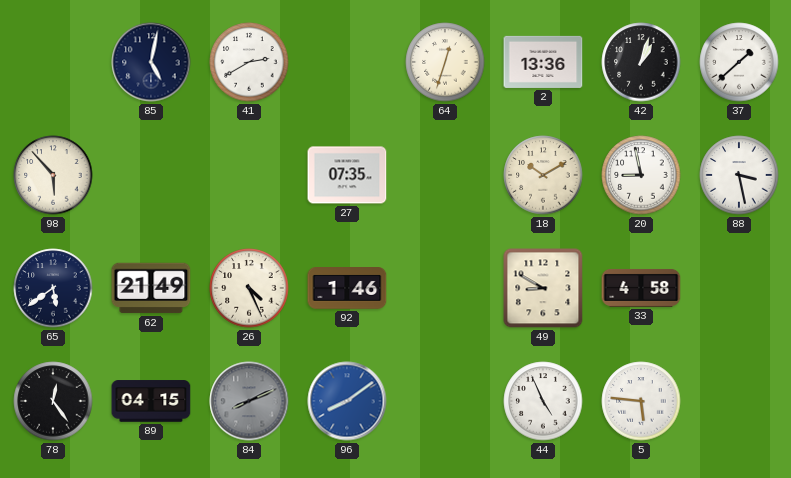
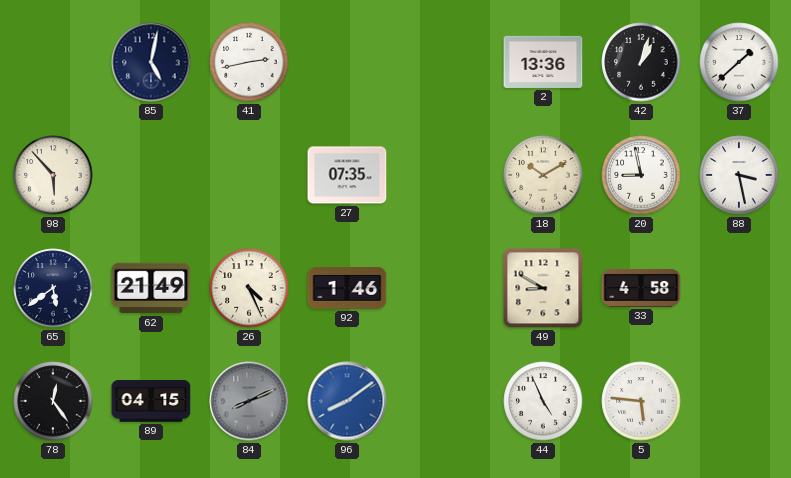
41: 2:40 -> 2:43 (249, 62)
64: 12:33 -> none (445, 62)
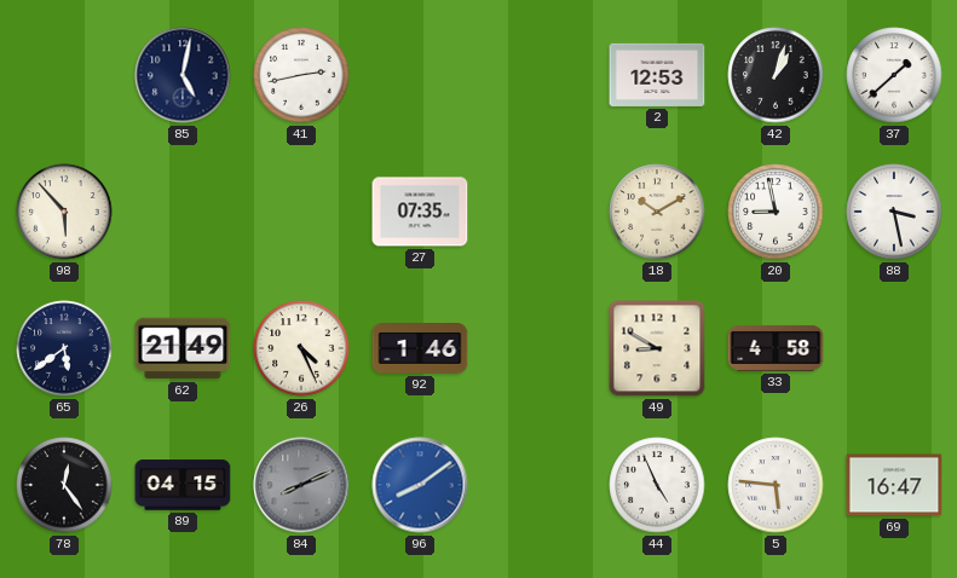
2: 13:36 -> 12:53 (657, 75)
69: none -> 16:47 (894, 485)
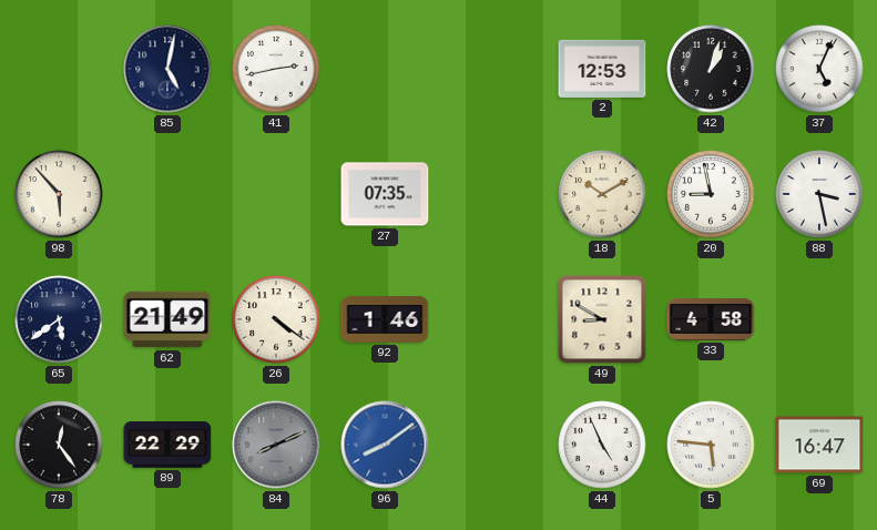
37: 1:38 -> 5:04 (819, 69)
26: 4:26 -> 4:21 (276, 319)
89: 04:15 -> 22:29 (167, 445)
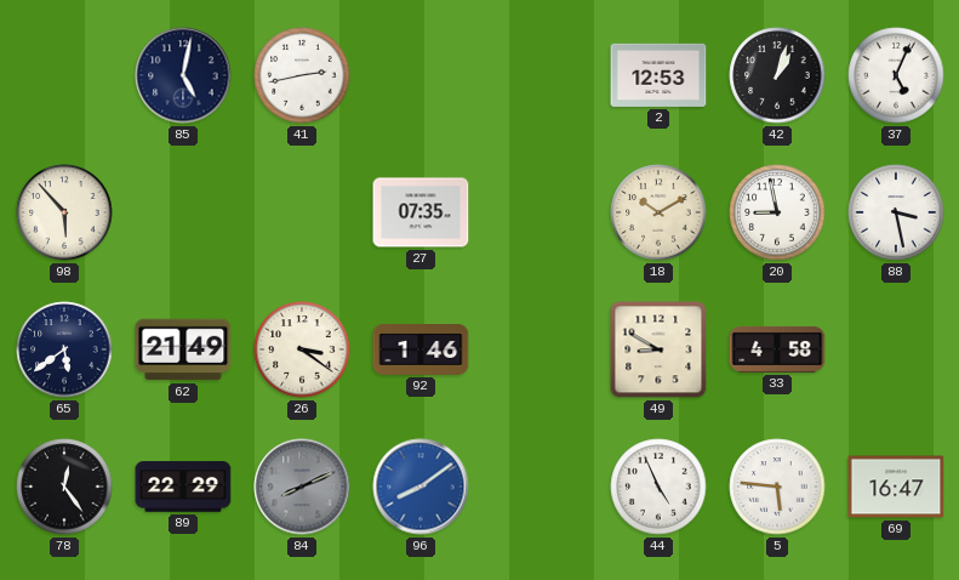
26: 4:21 -> 3:21 (302, 349)
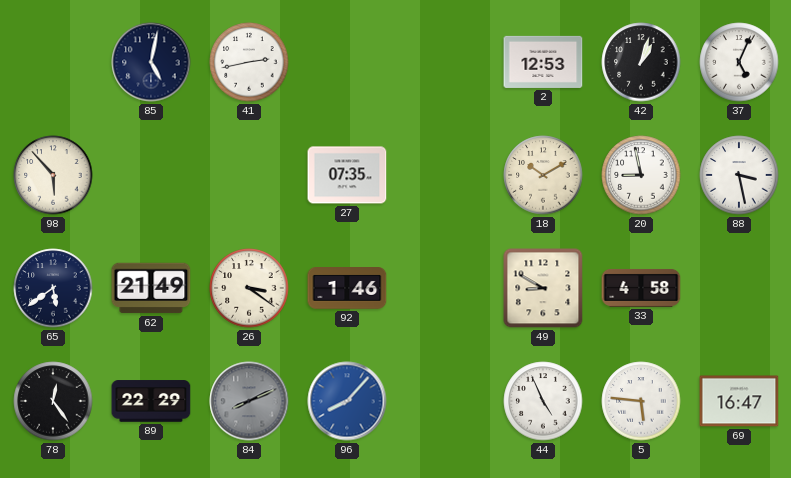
96: 8:09 -> 8:07 (347, 401)
